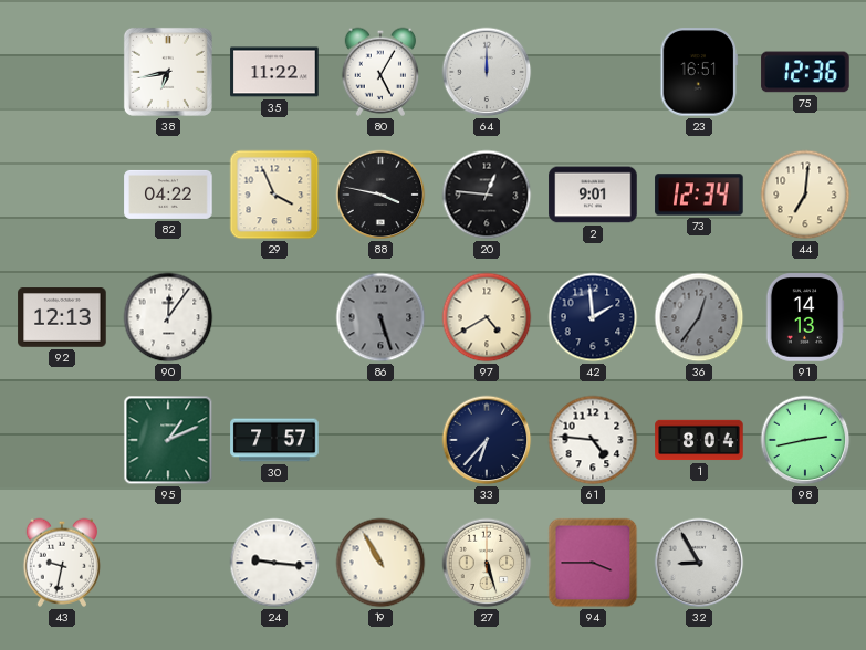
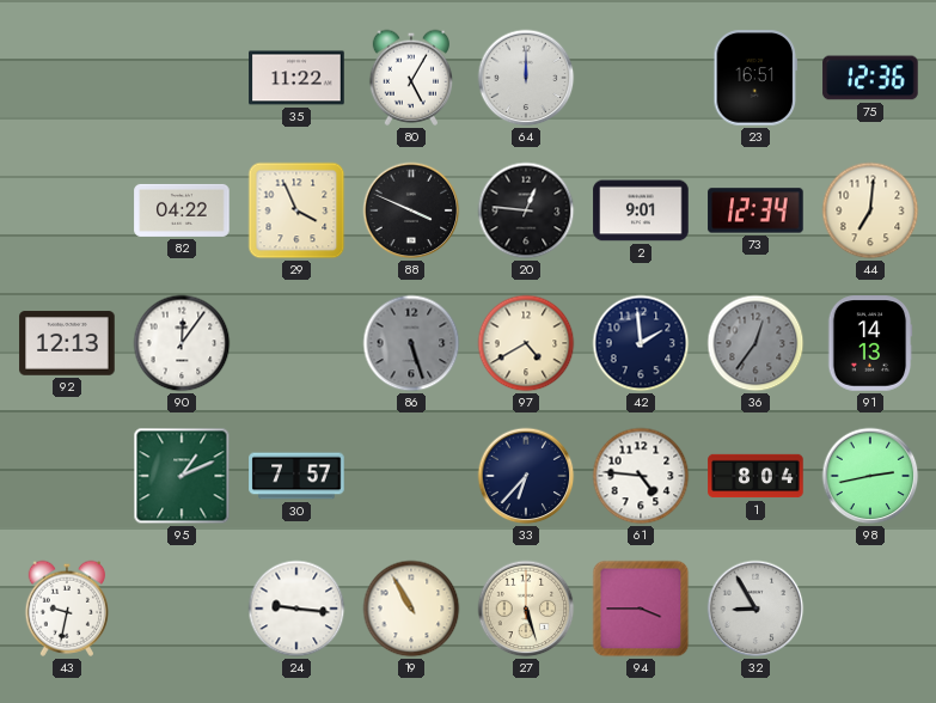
38: 6:43 -> none (168, 72)
88: 3:47 -> 3:49 (411, 210)
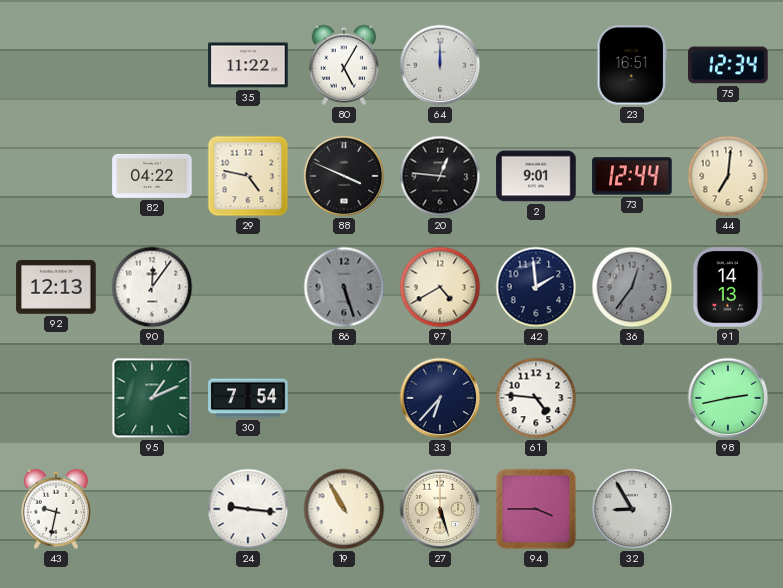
75: 12:36 -> 12:34 (728, 65)
29: 3:56 -> 4:47 (248, 176)
73: 12:34 -> 12:44 (632, 176)
30: 7:57 -> 7:54 (248, 398)
1: 8:04 -> none (755, 476)
